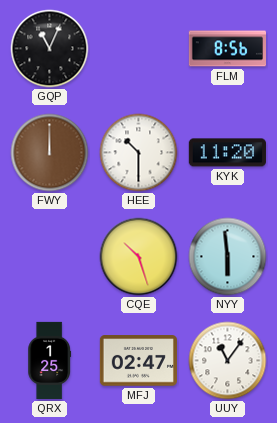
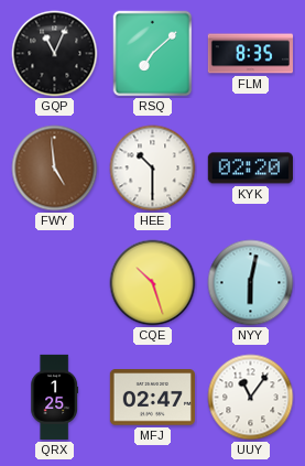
RSQ: none -> 7:08 (153, 54)
FLM: 8:56 -> 8:35 (250, 54)
FWY: 12:00 -> 4:59 (55, 169)
KYK: 11:20 -> 02:20 (250, 169)
NYY: 5:59 -> 6:02 (251, 283)
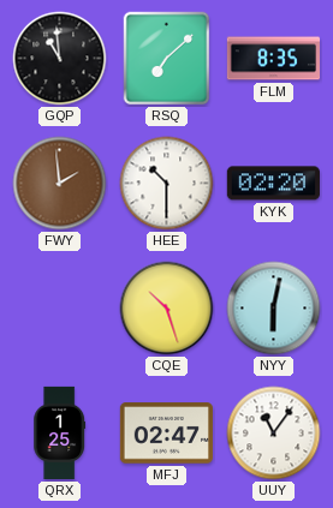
GQP: 11:04 -> 10:59 (60, 59)
FWY: 4:59 -> 1:59 (60, 184)
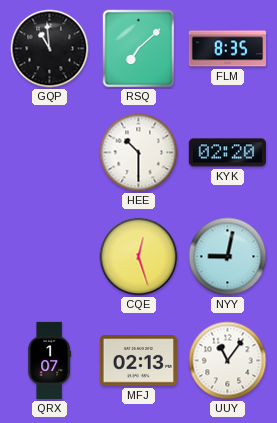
FWY: 1:59 -> none (60, 184)
CQE: 10:27 -> 12:27 (139, 257)
NYY: 6:02 -> 9:02 (228, 257)
QRX: 1:25 -> 1:07 (50, 361)
MFJ: 02:47 -> 02:13 (138, 361)
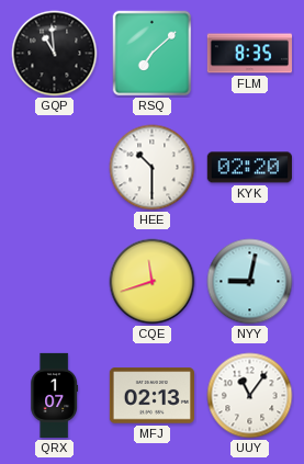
CQE: 12:27 -> 11:42 (153, 282)
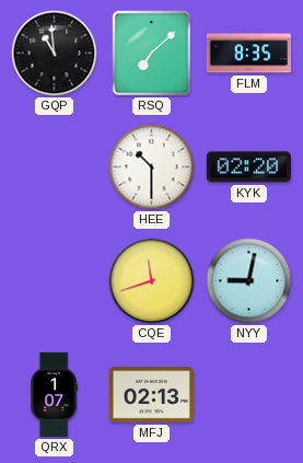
UUY: 11:06 -> none (250, 396)
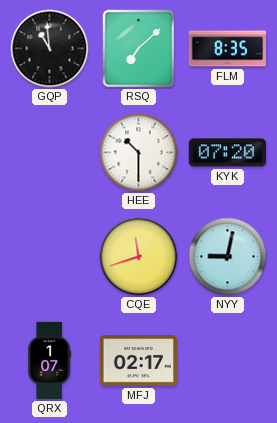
KYK: 02:20 -> 07:20 (227, 153)
MFJ: 02:13 -> 02:17 (138, 361)
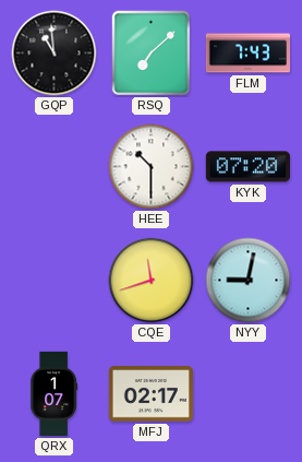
FLM: 8:35 -> 7:43 (247, 54)
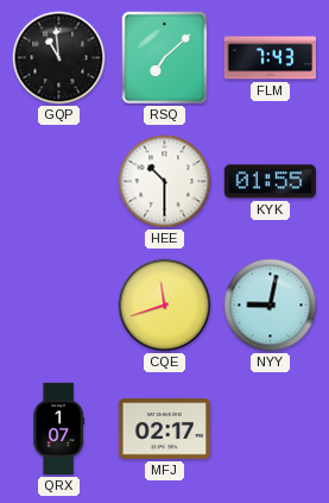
KYK: 07:20 -> 01:55 (270, 182)
